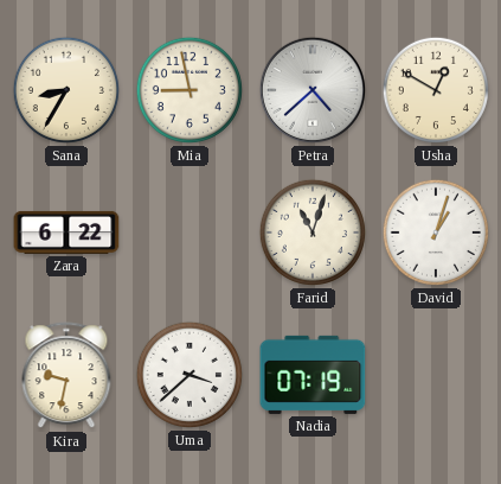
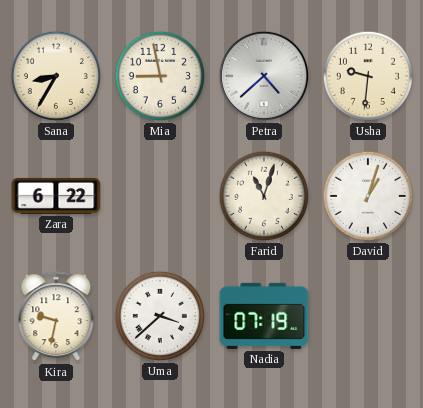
Usha: 12:50 -> 9:31 (368, 76)
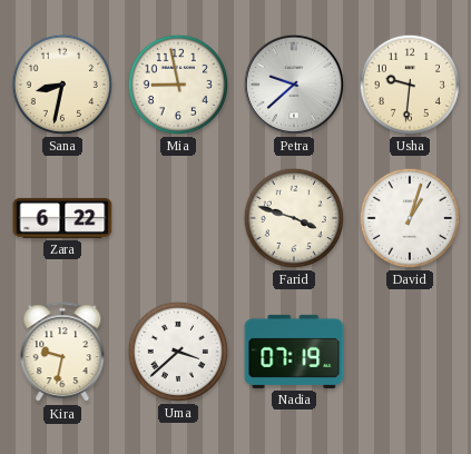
Sana: 8:35 -> 8:32 (62, 85)
Petra: 4:38 -> 9:38 (294, 85)
Farid: 11:03 -> 3:48 (294, 218)
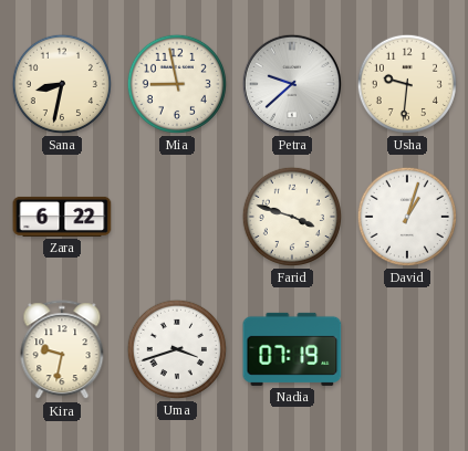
Uma: 3:38 -> 3:42 (177, 349)
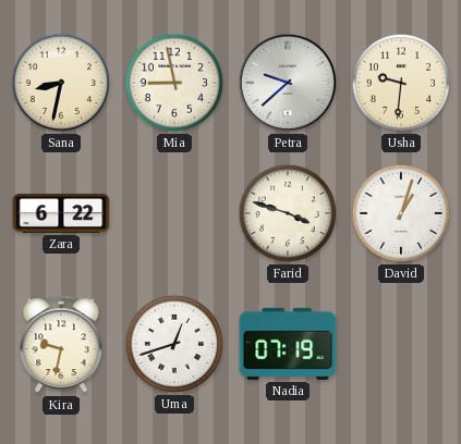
Uma: 3:42 -> 12:42 (174, 344)
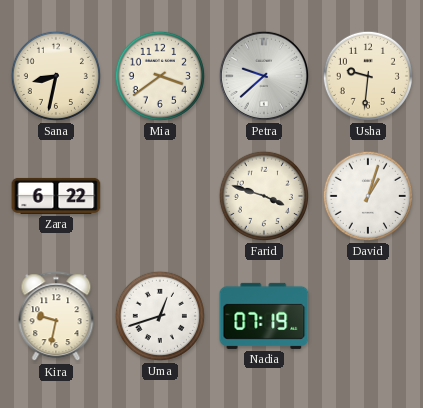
Mia: 8:58 -> 3:39 (160, 76)
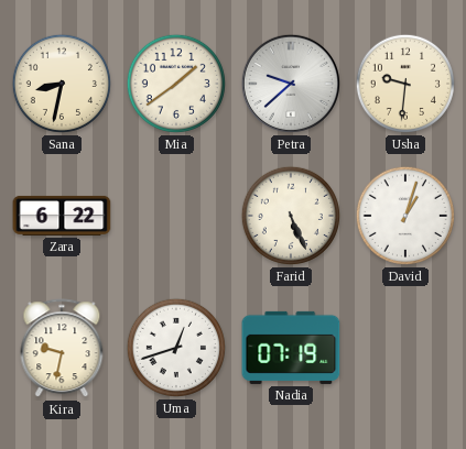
Mia: 3:39 -> 1:39 (176, 84)
Farid: 3:48 -> 5:26 (291, 216)
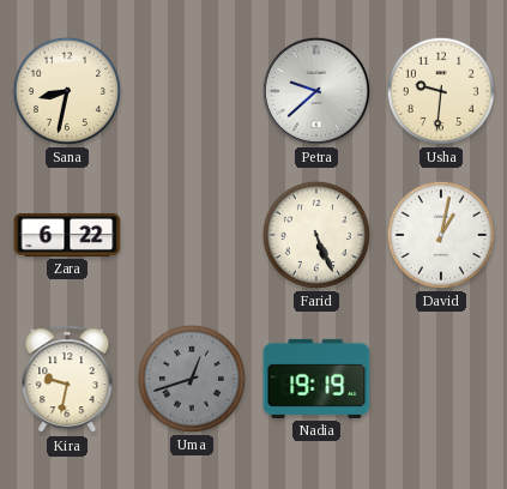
Mia: 1:39 -> none (176, 84)
David: 1:03 -> 1:02 (441, 235)
Uma dial: white -> grey (192, 379)
Nadia: 07:19 -> 19:19 (316, 379)
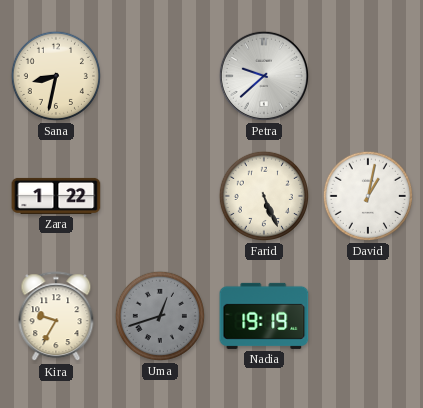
Usha: 9:31 -> none (441, 91)
Zara: 6:22 -> 1:22 (56, 196)
Kira: 9:32 -> 9:35 (56, 317)
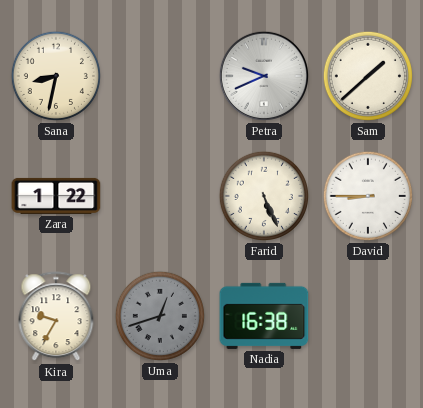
Petra: 9:38 -> 9:41 (264, 76)
Sam: none -> 1:38 (368, 76)
David: 1:02 -> 8:45 (368, 196)
Nadia: 19:19 -> 16:38 (264, 316)
